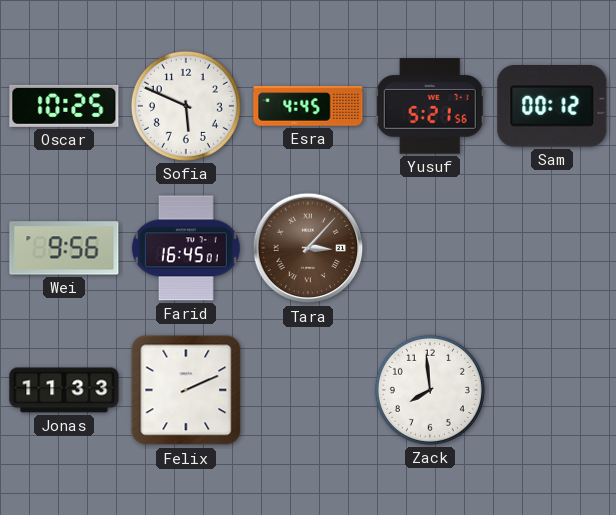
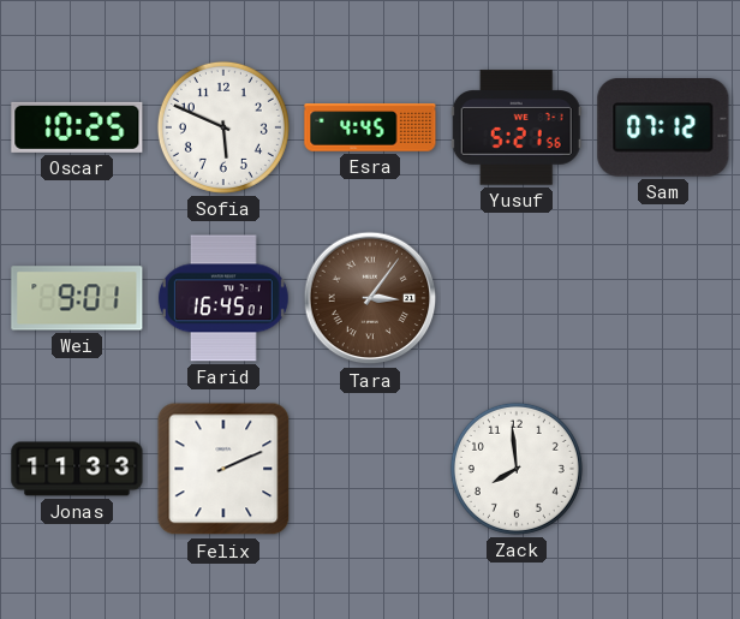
Sam: 00:12 -> 07:12 (663, 127)
Wei: 9:56 -> 9:01 (77, 298)
Tara: 3:07 -> 3:06 (370, 298)
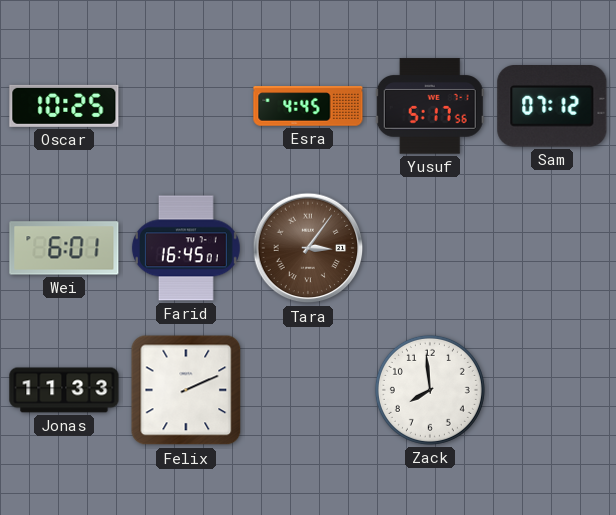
Sofia: 5:49 -> none (223, 127)
Yusuf: 5:21 -> 5:17 (430, 106)
Wei: 9:01 -> 6:01 (64, 248)
